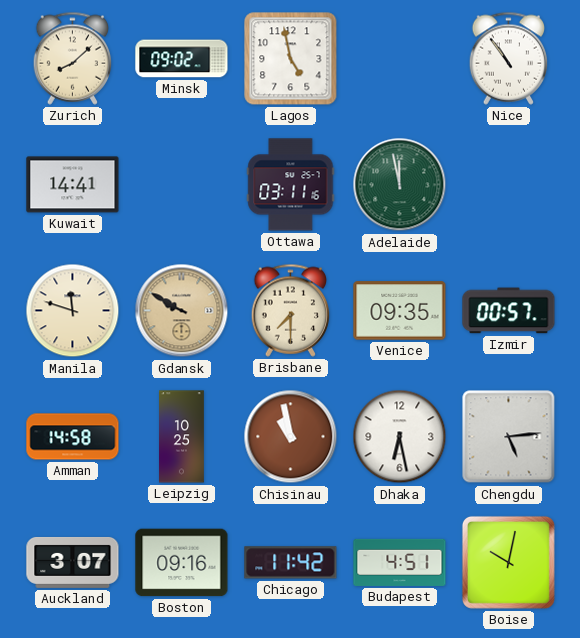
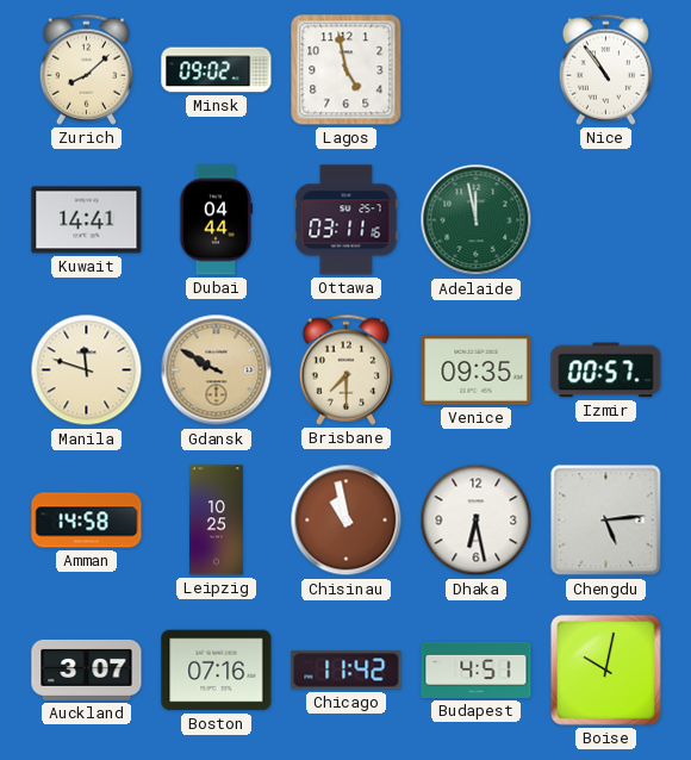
Dubai: none -> 04:44 (216, 220)
Boston: 09:16 -> 07:16 (217, 671)
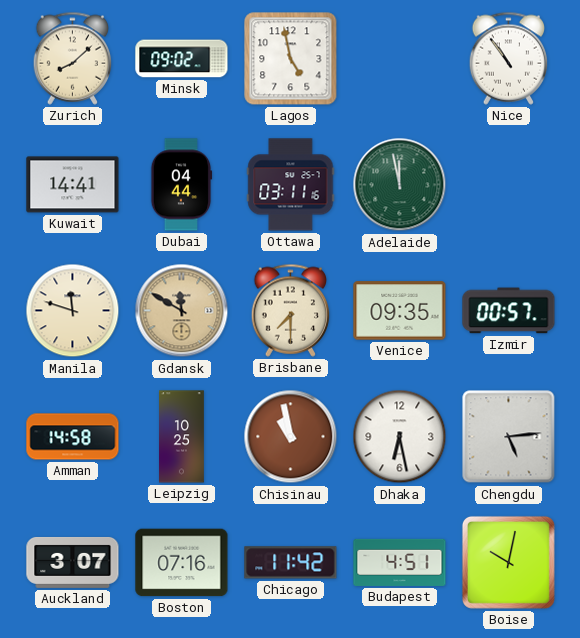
Gdansk: 9:50 -> 11:50 (182, 311)
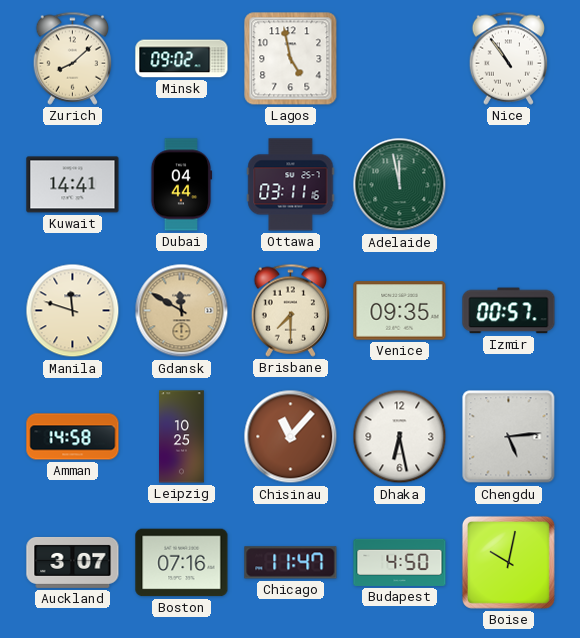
Chisinau: 10:58 -> 11:07 (291, 437)
Chicago: 11:42 -> 11:47 (291, 563)
Budapest: 4:51 -> 4:50 (400, 562)
